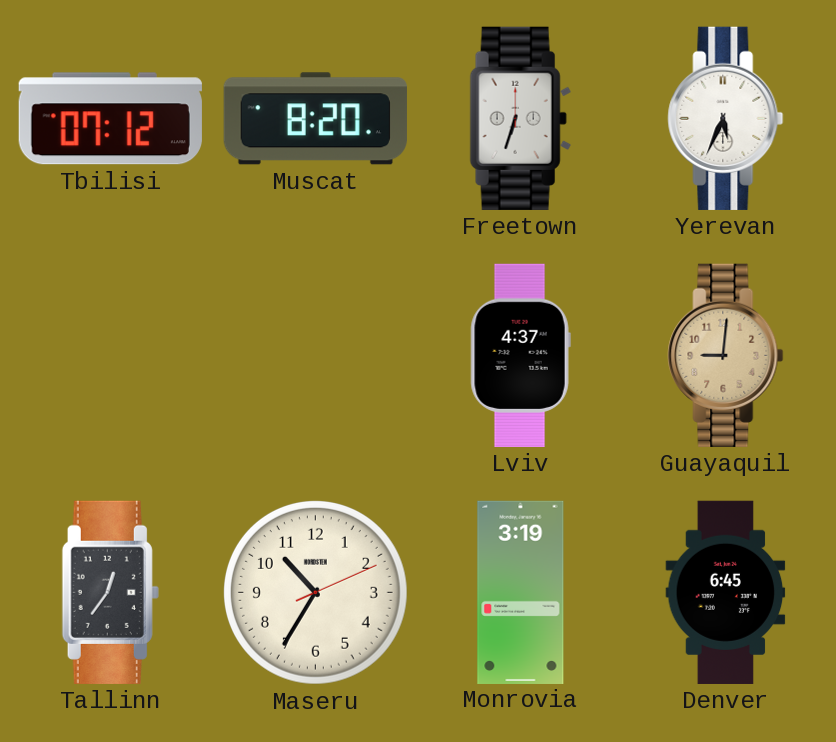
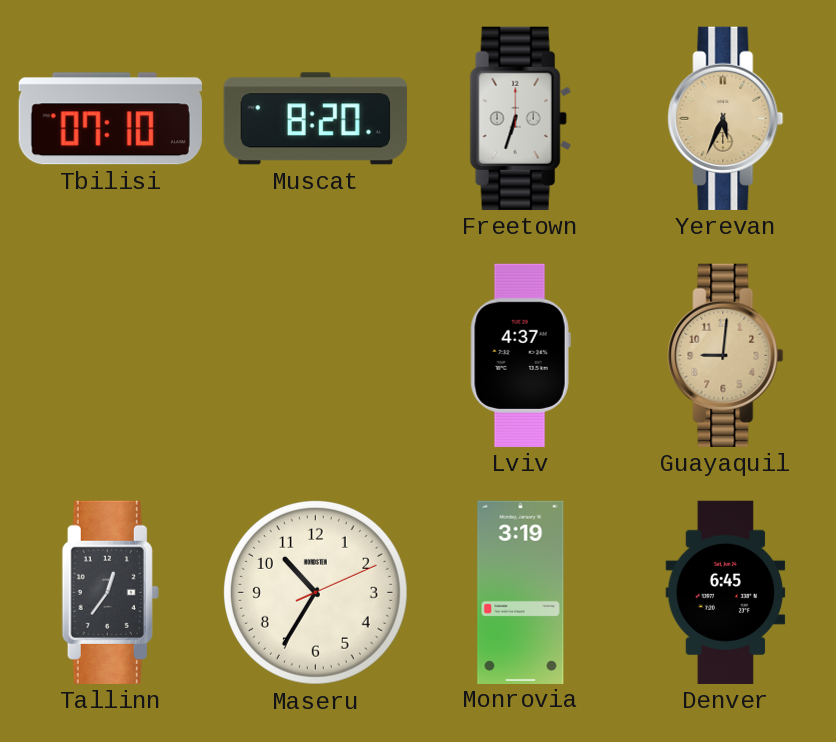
Tbilisi: 07:12 -> 07:10 (110, 119)
Yerevan dial: white -> champagne (726, 118)
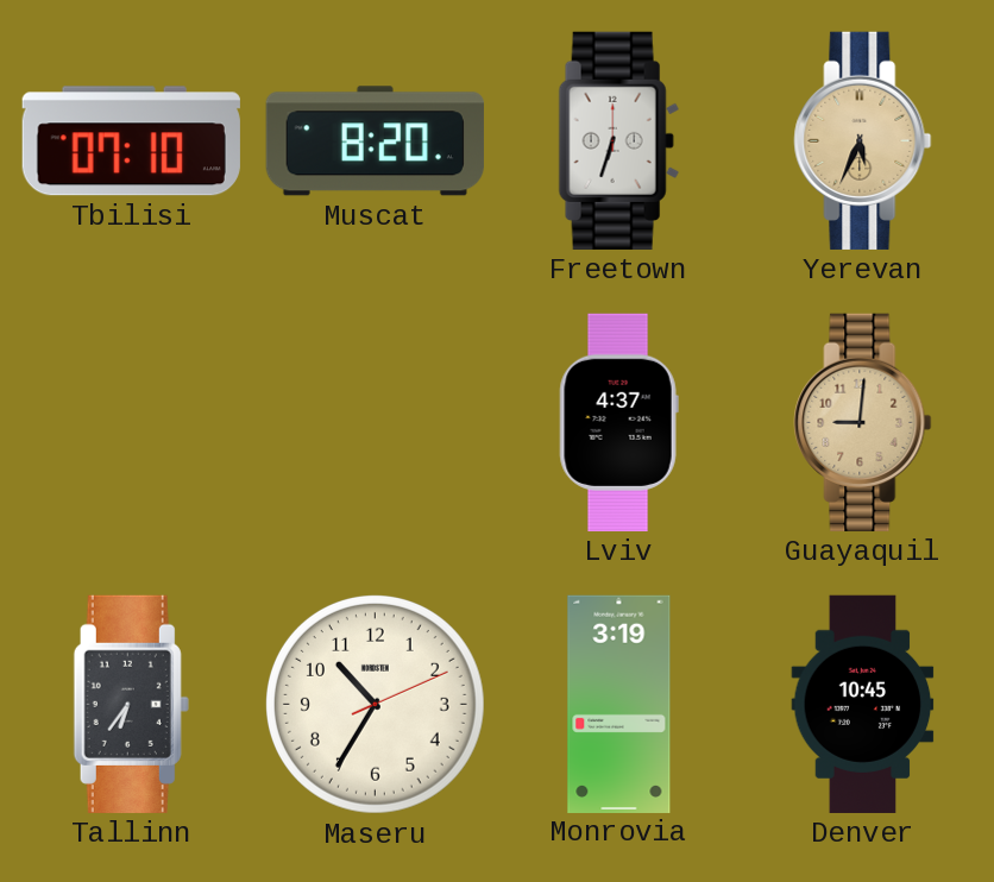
Tallinn: 12:36 -> 6:36 (131, 704)
Denver: 6:45 -> 10:45 (863, 704)
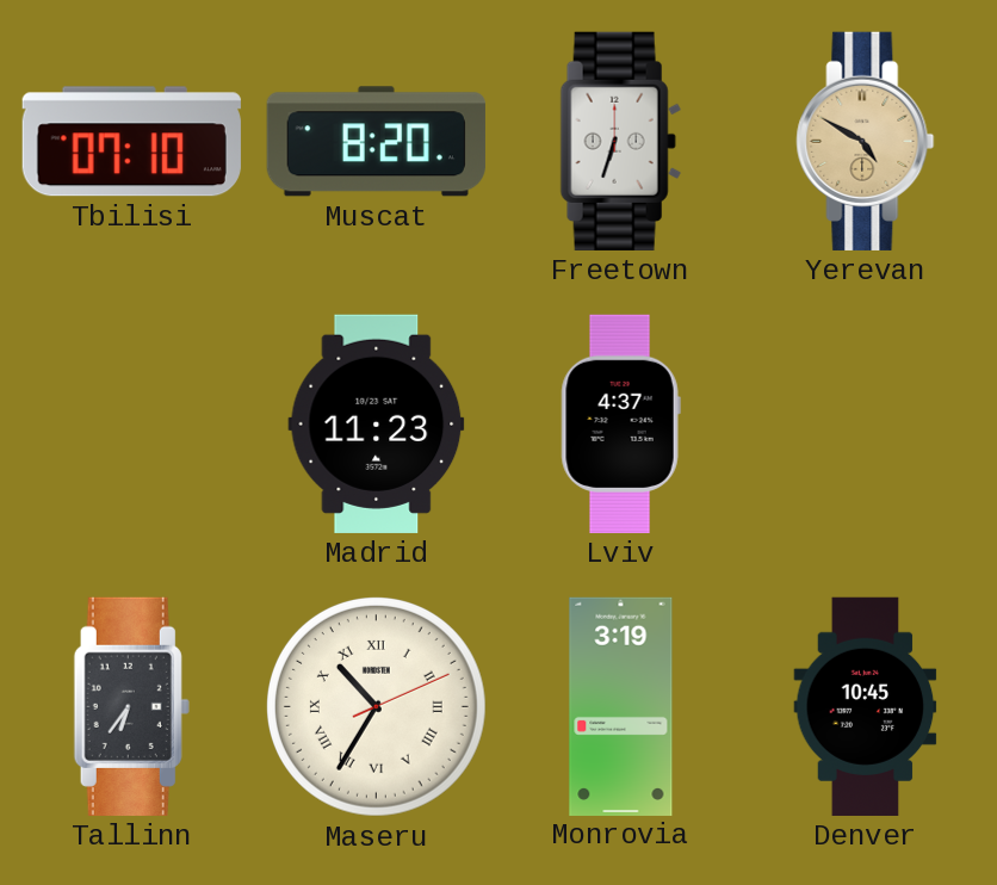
Yerevan: 5:34 -> 4:50 (866, 141)
Madrid: none -> 11:23 (377, 423)
Guayaquil: 9:01 -> none (863, 422)
Maseru numerals: Arabic -> Roman (376, 706)
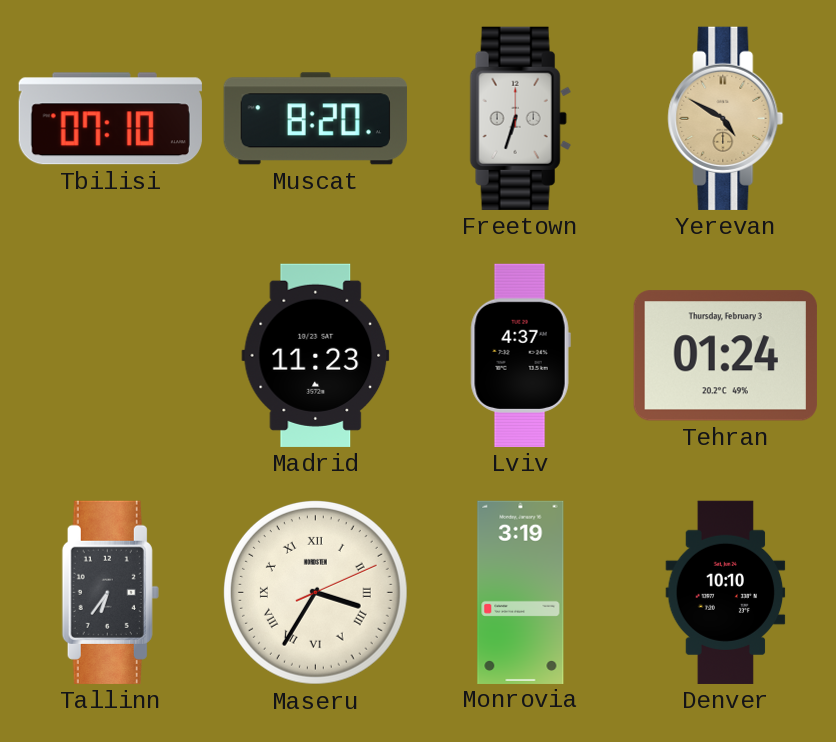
Tehran: none -> 01:24 (725, 356)
Maseru: 10:35 -> 3:35 (315, 592)
Denver: 10:45 -> 10:10 (726, 592)
